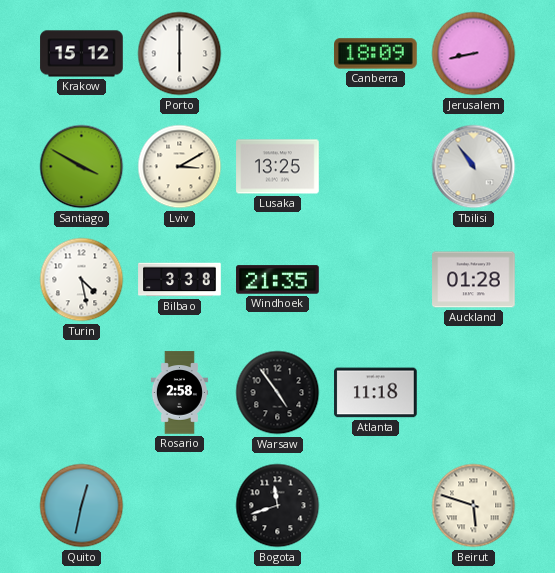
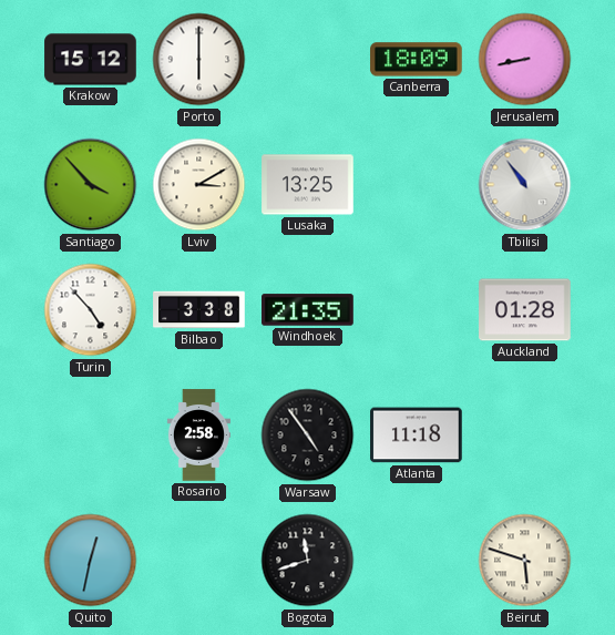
Santiago: 3:50 -> 3:53 (91, 185)
Turin: 4:28 -> 4:53 (91, 310)
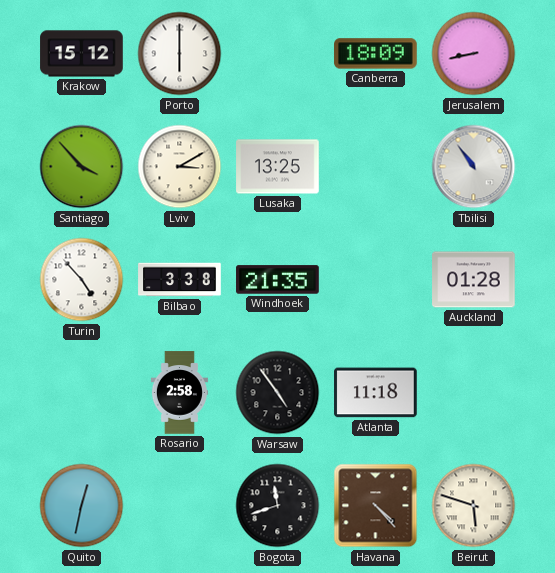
Havana: none -> 4:23 (376, 506)
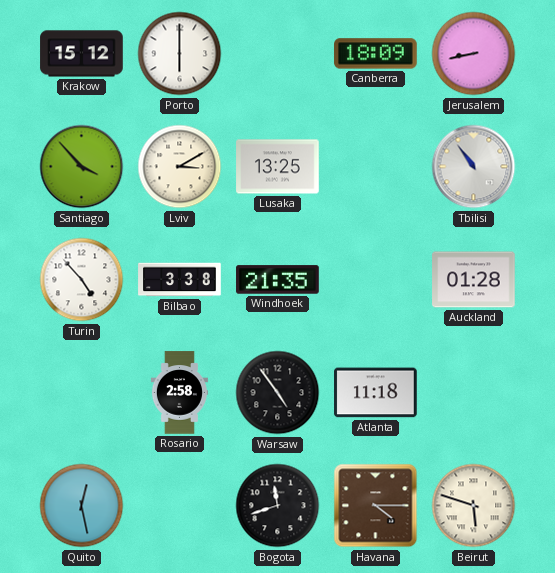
Quito: 12:32 -> 12:28 (82, 506)
Havana: 4:23 -> 4:15 (376, 506)
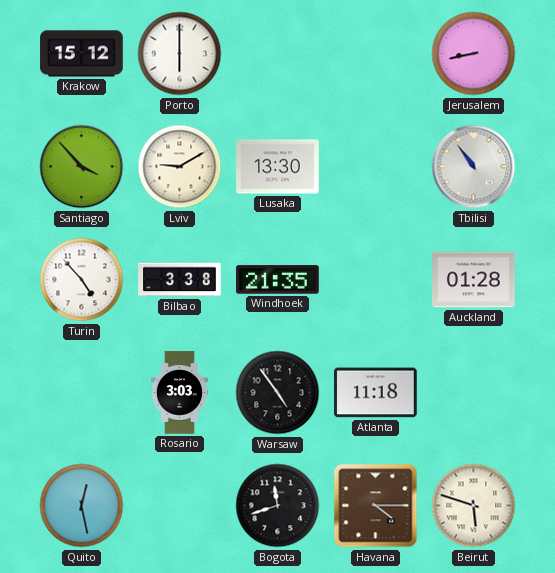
Canberra: 18:09 -> none (376, 54)
Lviv: 3:10 -> 9:10 (180, 167)
Lusaka: 13:25 -> 13:30 (278, 167)
Rosario: 2:58 -> 3:03 (179, 393)
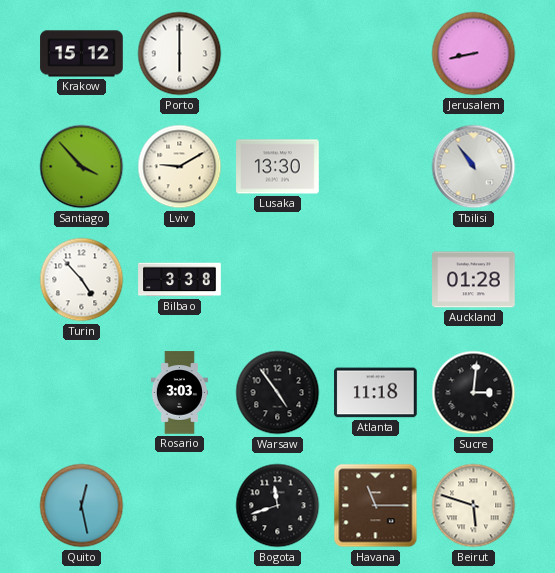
Windhoek: 21:35 -> none (278, 280)
Sucre: none -> 3:01 (474, 393)
Havana: 4:15 -> 11:15 (376, 506)
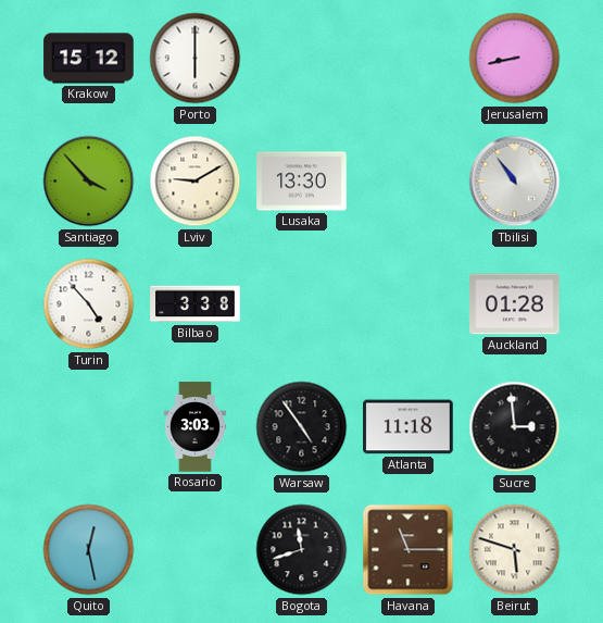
Sucre: 3:01 -> 2:59 (515, 427)
